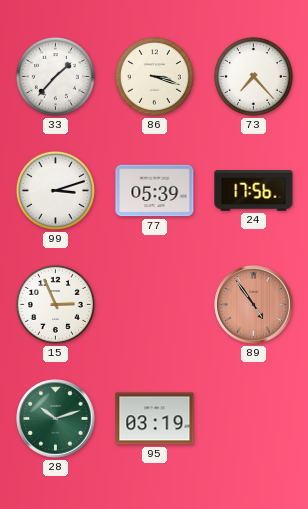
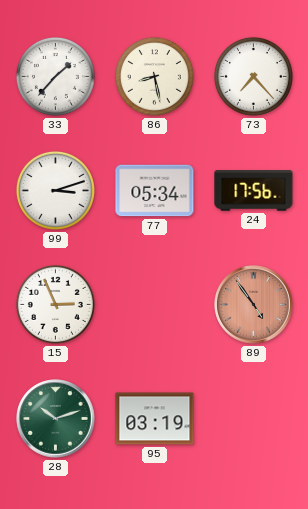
86: 3:18 -> 8:28 (154, 76)
77: 05:39 -> 05:34 (155, 191)
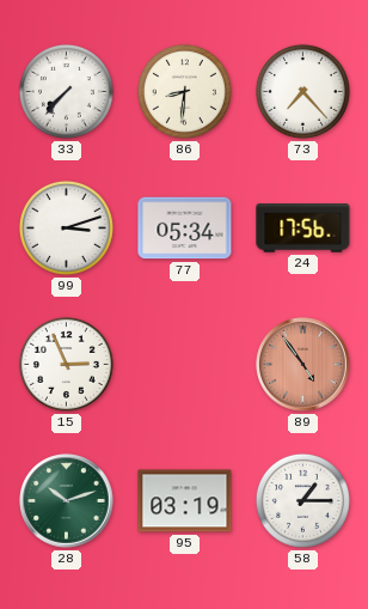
33: 1:37 -> 7:37 (66, 91)
86: 8:28 -> 8:31 (184, 91)
58: none -> 1:15 (302, 500)
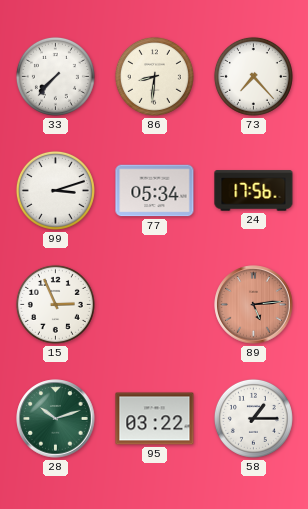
89: 4:54 -> 5:14 (254, 305)
95: 03:19 -> 03:22 (155, 419)
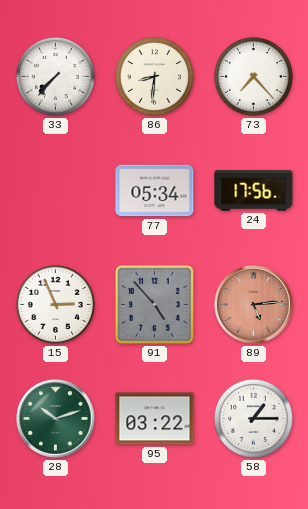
99: 3:12 -> none (55, 190)
91: none -> 4:53 (155, 305)
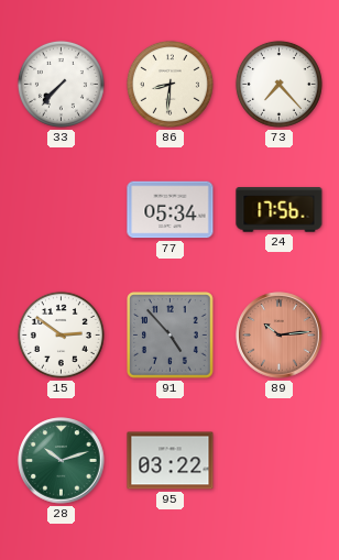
15: 2:56 -> 2:51 (61, 334)
89: 5:14 -> 10:14 (280, 336)
58: 1:15 -> none (253, 418)
